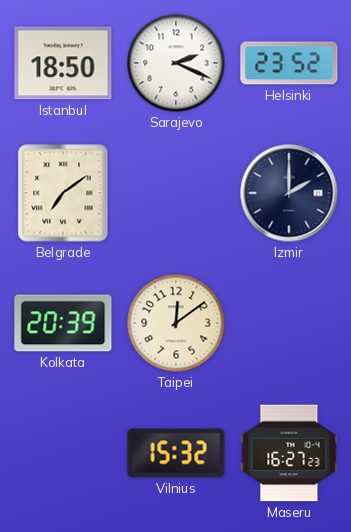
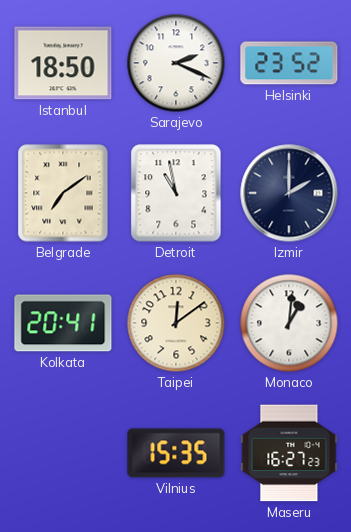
Detroit: none -> 10:58 (176, 193)
Kolkata: 20:39 -> 20:41 (63, 323)
Monaco: none -> 1:01 (289, 323)
Vilnius: 15:32 -> 15:35 (176, 453)
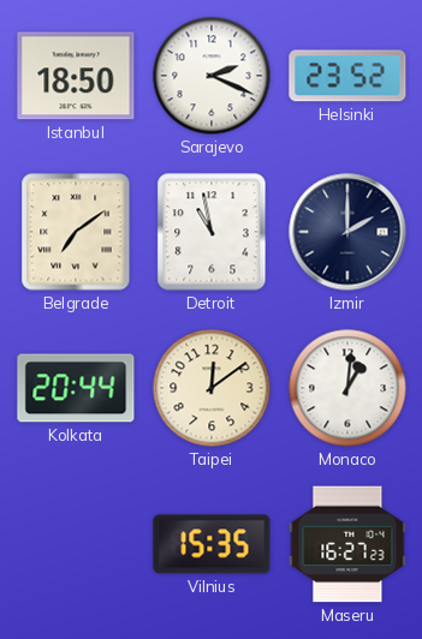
Kolkata: 20:41 -> 20:44 (76, 388)
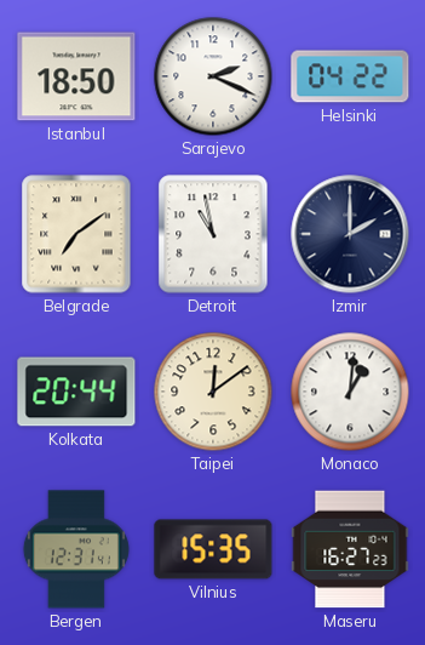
Helsinki: 23:52 -> 04:22 (350, 76)
Bergen: none -> 12:31 (76, 549)
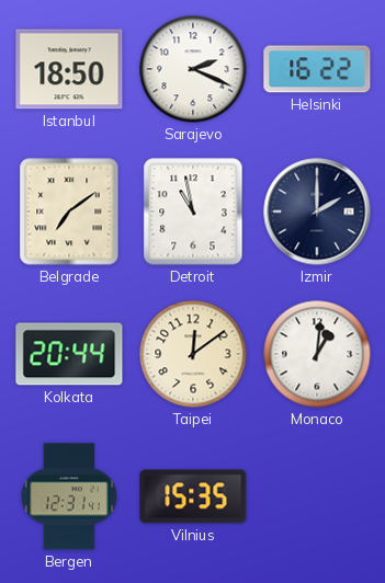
Helsinki: 04:22 -> 16:22 (317, 69)
Maseru: 16:27 -> none (350, 549)
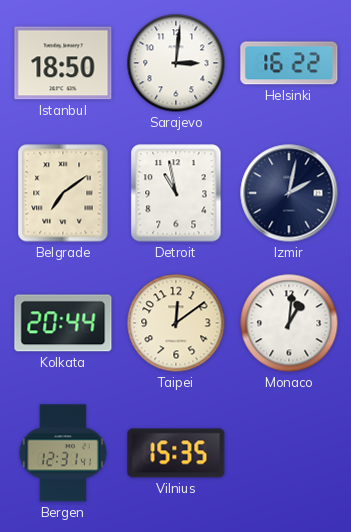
Sarajevo: 2:19 -> 3:01 (176, 63)
Izmir: 2:00 -> 2:02 (289, 193)
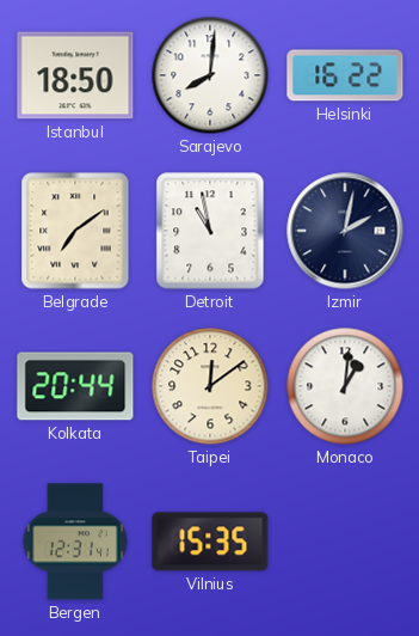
Sarajevo: 3:01 -> 8:01 (210, 75)
